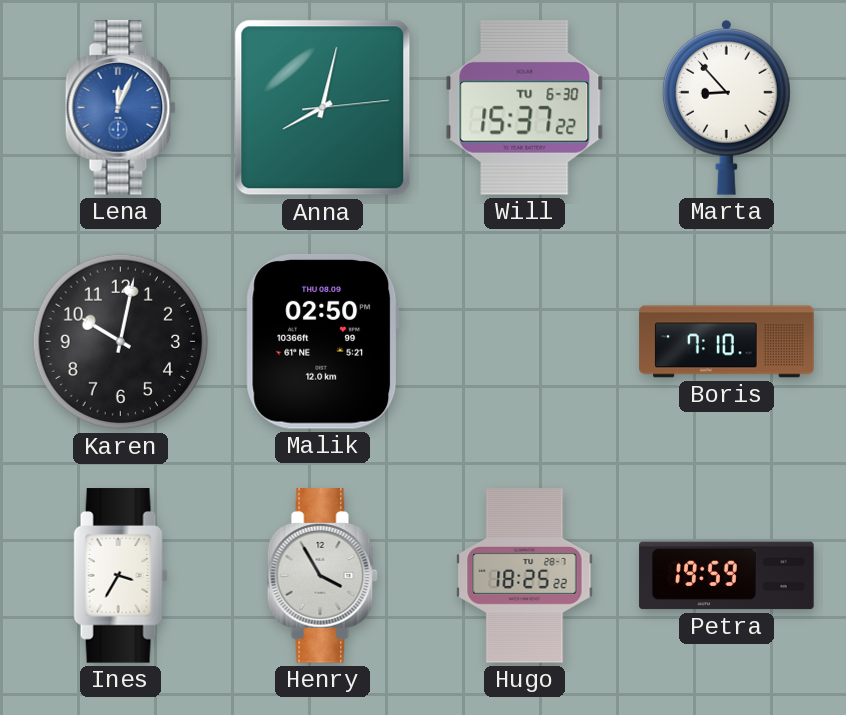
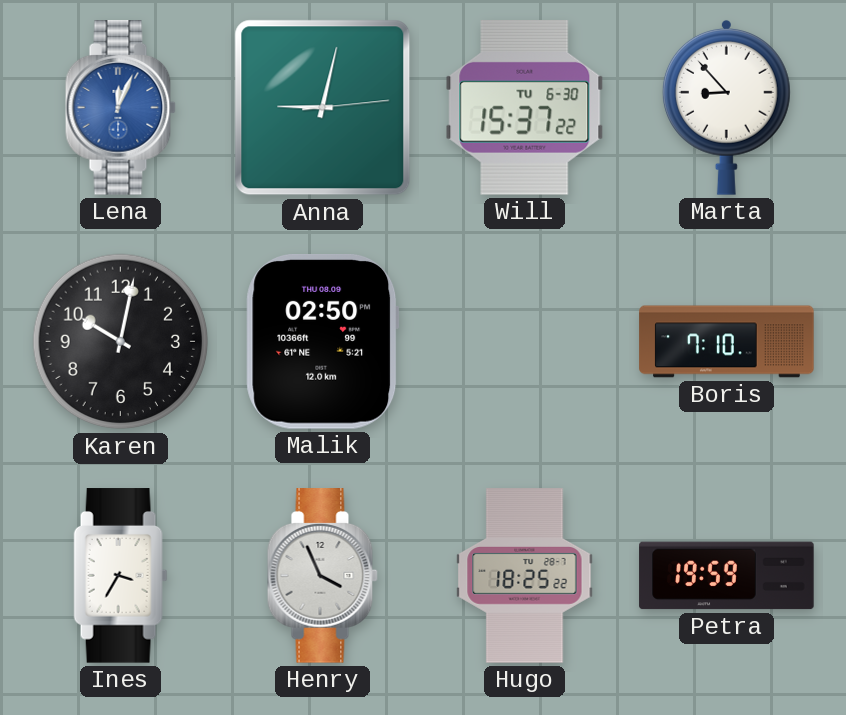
Anna: 8:02 -> 9:02 (323, 108)
Henry: 3:55 -> 3:56 (322, 576)
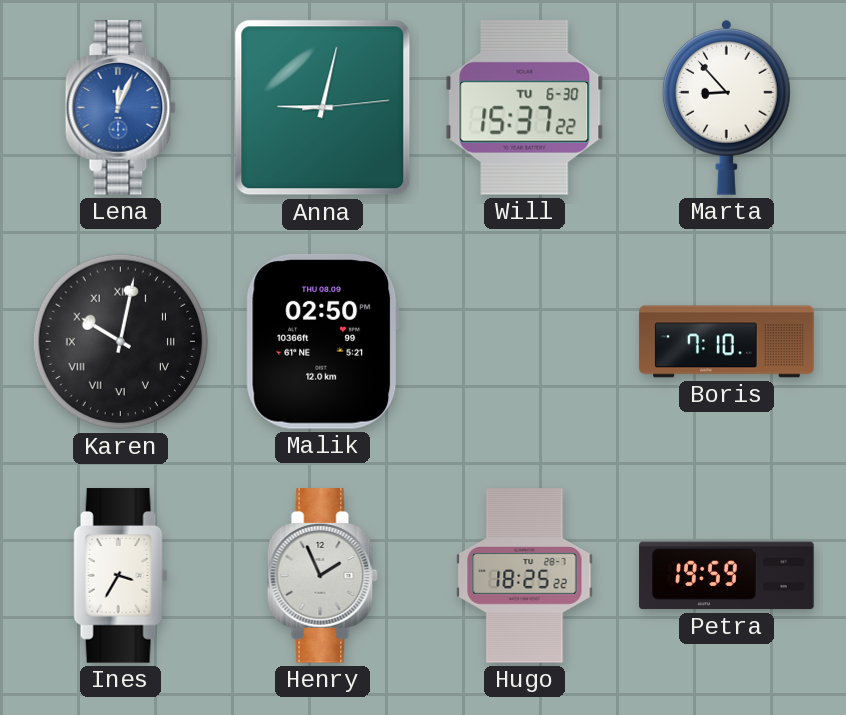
Karen numerals: Arabic -> Roman (121, 342)
Henry: 3:56 -> 1:56 (322, 576)
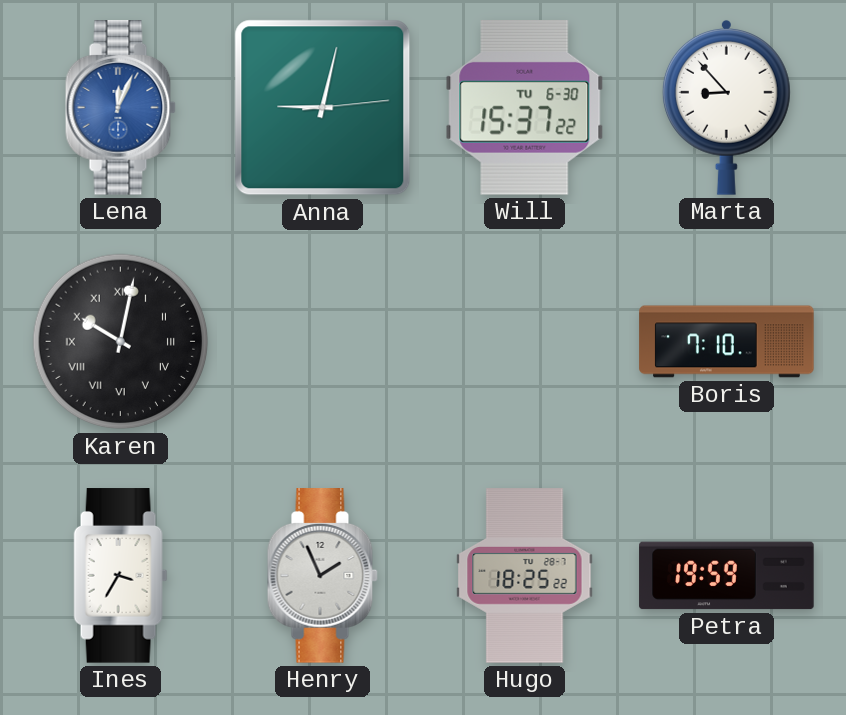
Malik: 02:50 -> none (323, 342)
